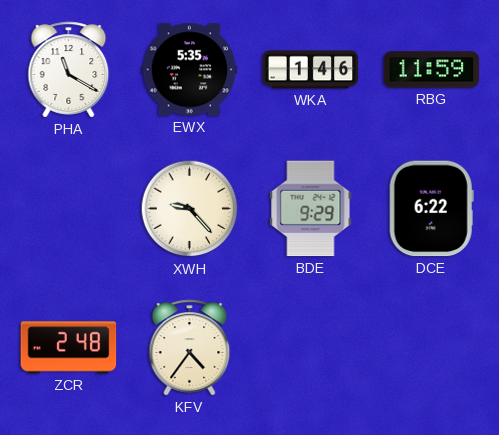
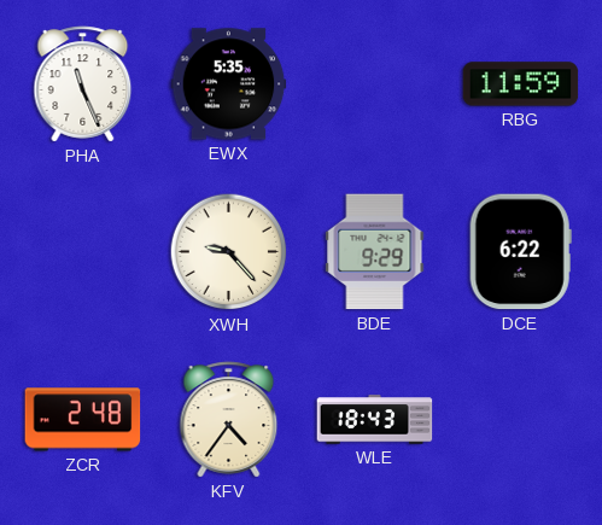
PHA: 11:20 -> 11:26 (83, 84)
WKA: 1:46 -> none (311, 70)
WLE: none -> 18:43 (375, 420)
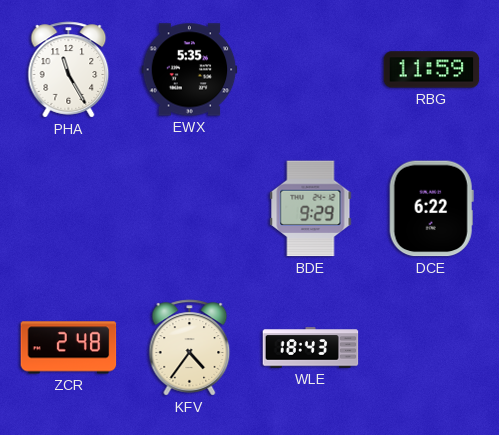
PHA: 11:26 -> 11:25 (69, 70)
XWH: 9:23 -> none (229, 252)
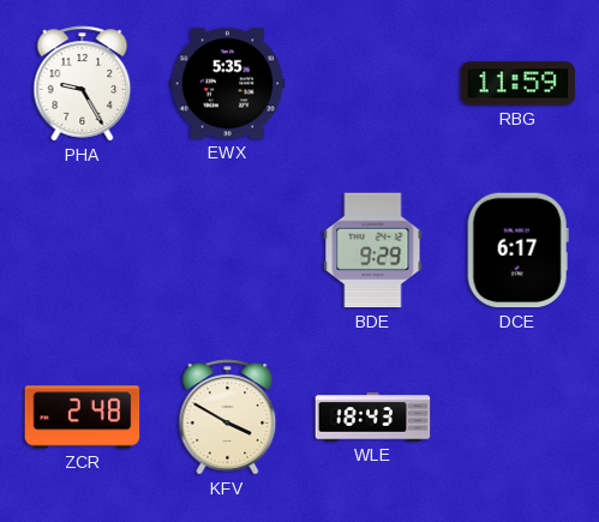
PHA: 11:25 -> 9:25 (83, 84)
DCE: 6:22 -> 6:17 (517, 251)
KFV: 4:36 -> 3:50 (228, 418)
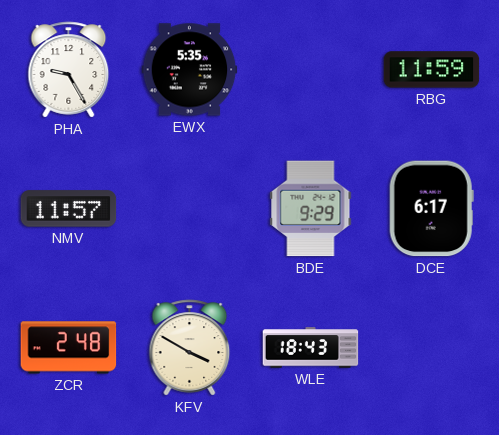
NMV: none -> 11:57 (69, 209)
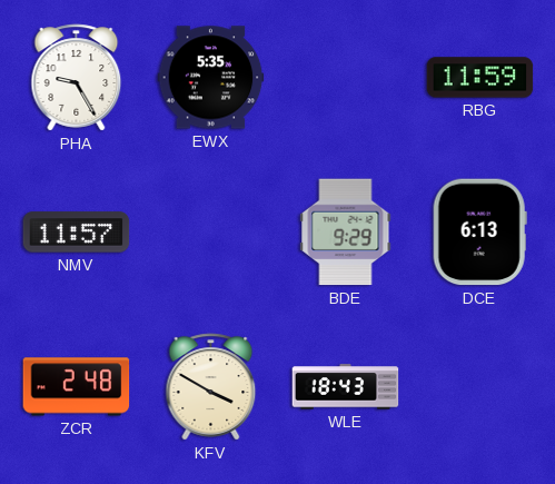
DCE: 6:17 -> 6:13 (479, 233)
